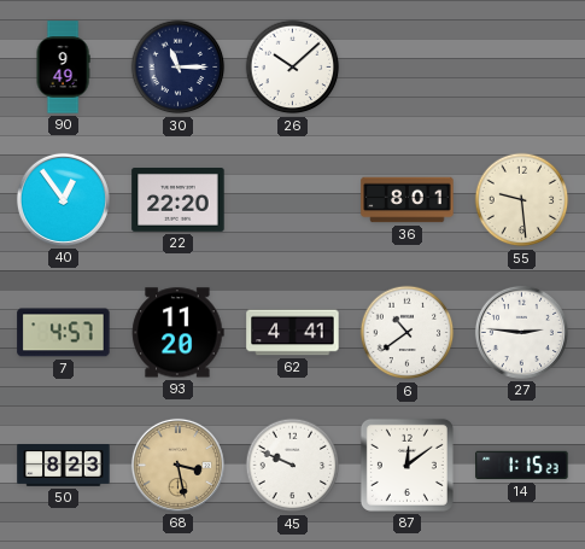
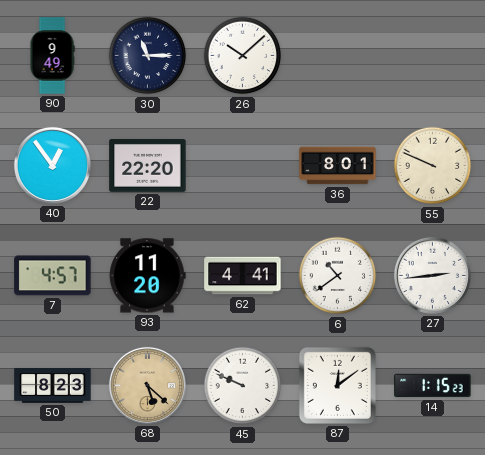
55: 9:29 -> 9:49 (433, 166)
27: 2:46 -> 2:44 (432, 275)
68: 3:28 -> 5:22 (147, 385)
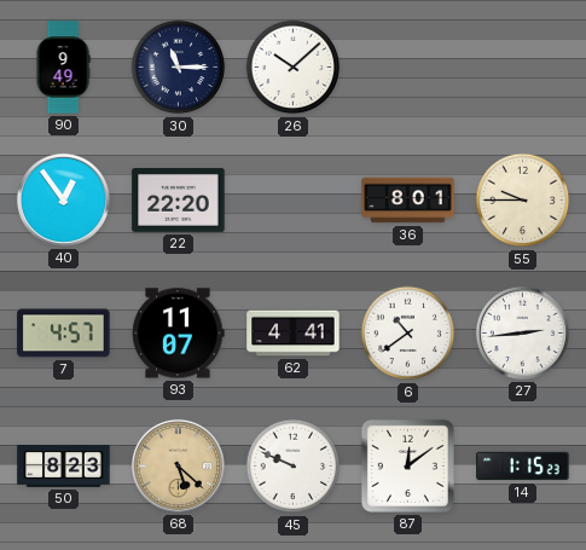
55: 9:49 -> 9:45 (523, 201)
93: 11:20 -> 11:07 (179, 334)
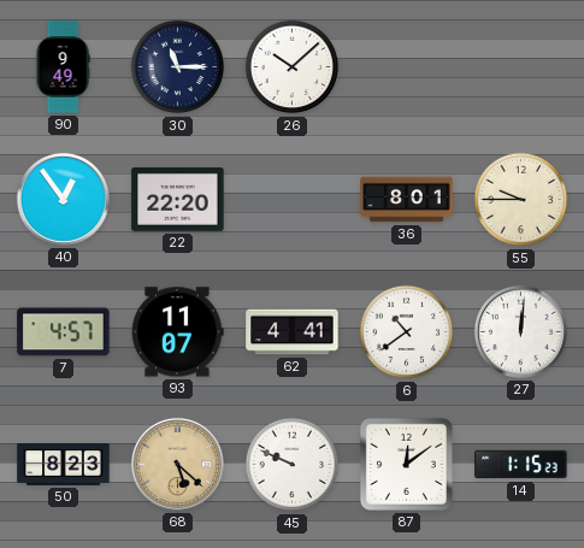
27: 2:44 -> 12:01 (520, 331)
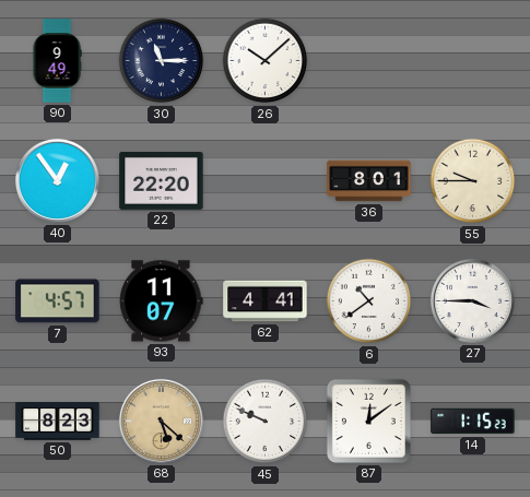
27: 12:01 -> 3:45 (472, 300)
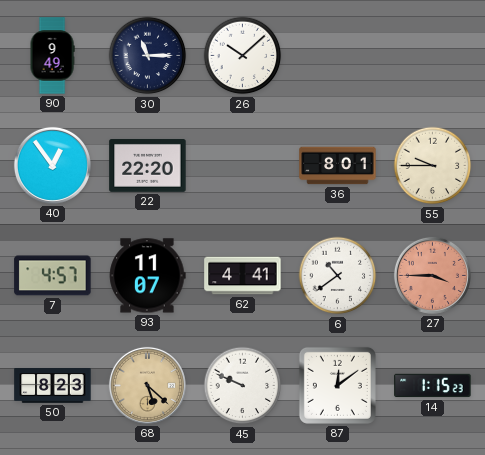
27 dial: white -> salmon (432, 275)
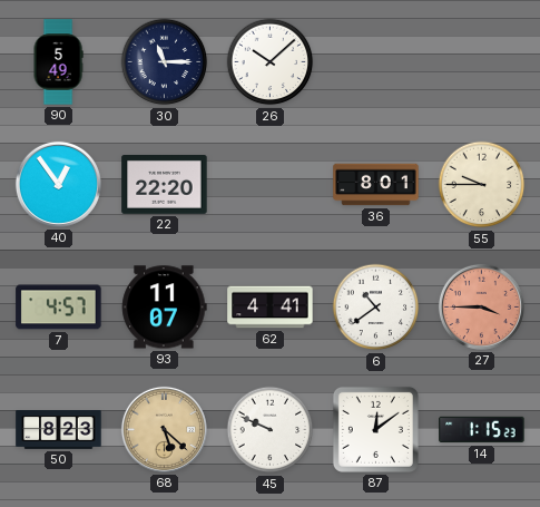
90: 9:49 -> 5:49 (58, 62)
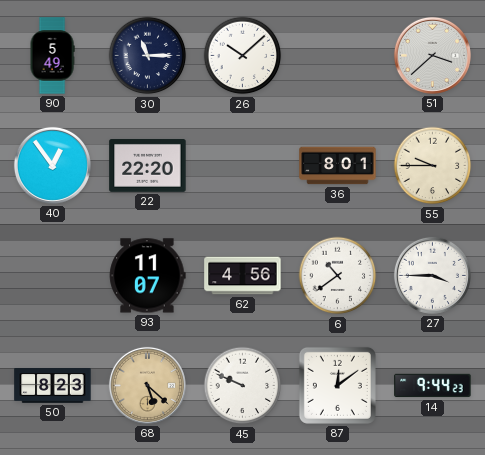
51: none -> 3:38 (432, 55)
7: 4:57 -> none (59, 308)
62: 4:41 -> 4:56 (243, 276)
27 dial: salmon -> white (432, 275)
14: 1:15 -> 9:44 (433, 386)
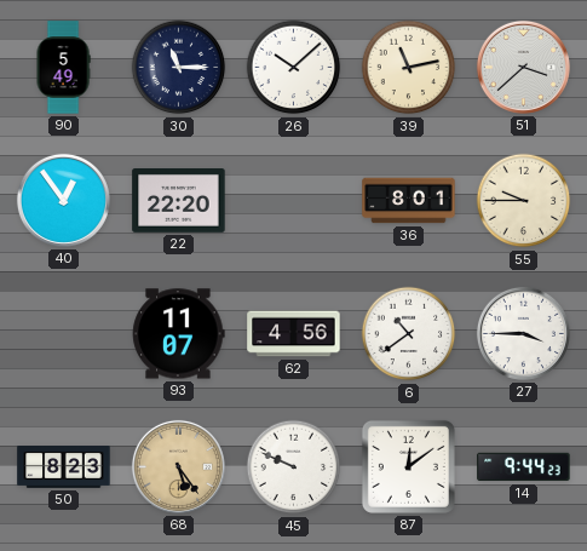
39: none -> 11:13 (409, 68)
68: 5:22 -> 5:24 (178, 466)
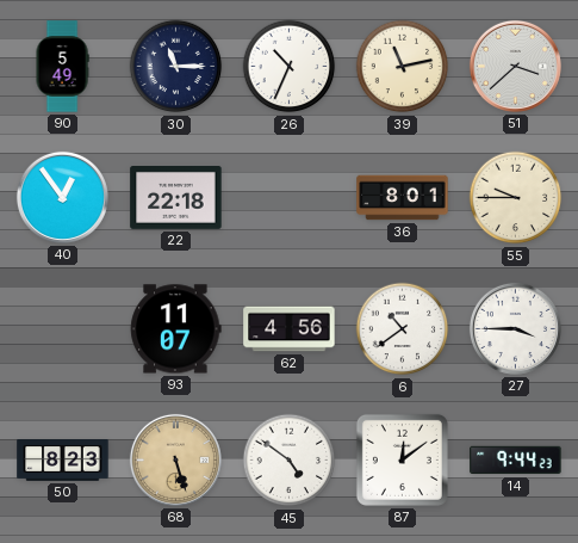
26: 10:08 -> 10:34 (290, 67)
22: 22:20 -> 22:18 (176, 198)
68: 5:24 -> 5:27 (175, 459)
45: 9:49 -> 4:51 (290, 461)
